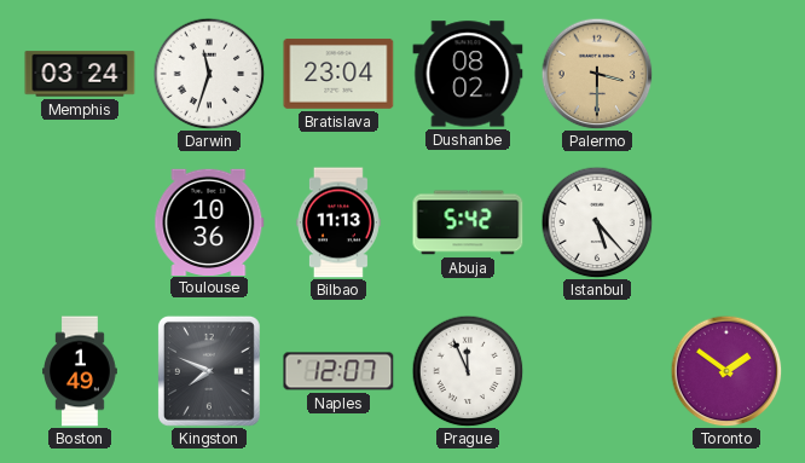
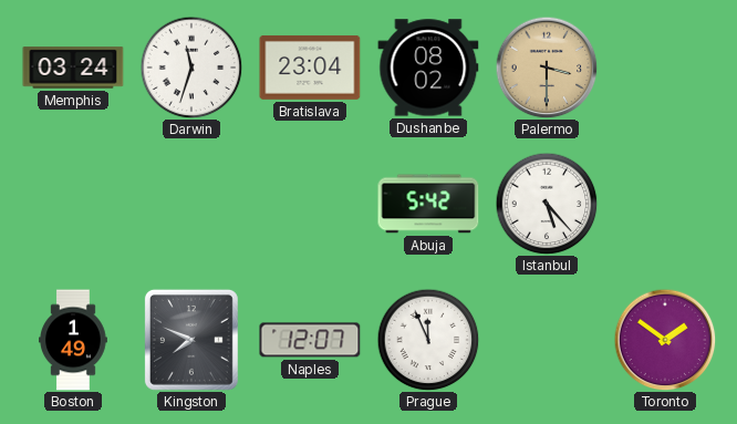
Toulouse: 10:36 -> none (209, 221)
Bilbao: 11:13 -> none (338, 222)
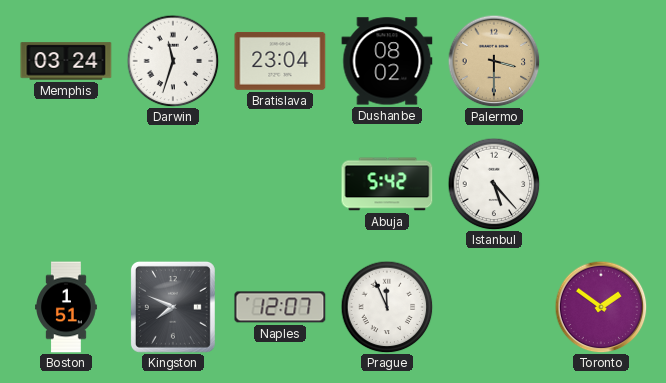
Boston: 1:49 -> 1:51 (67, 307)
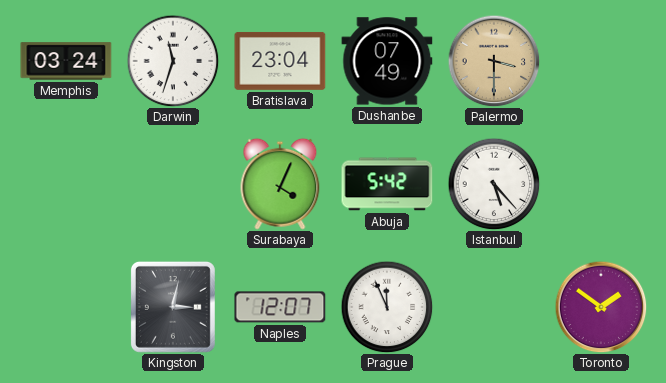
Dushanbe: 08:02 -> 07:49 (387, 61)
Surabaya: none -> 4:04 (280, 184)
Boston: 1:51 -> none (67, 307)
Kingston: 7:49 -> 3:02 (173, 307)
